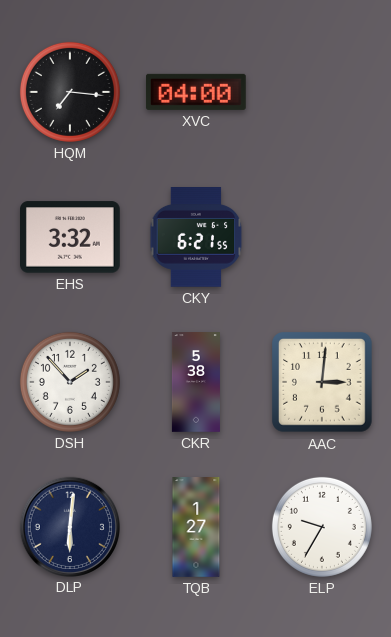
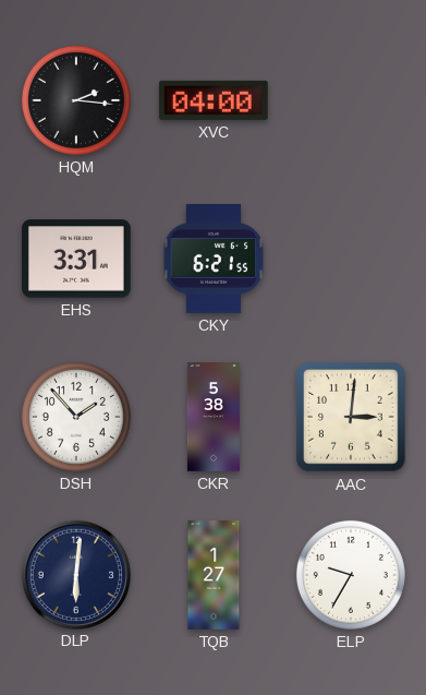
HQM: 7:16 -> 2:16 (76, 100)
EHS: 3:32 -> 3:31 (77, 259)
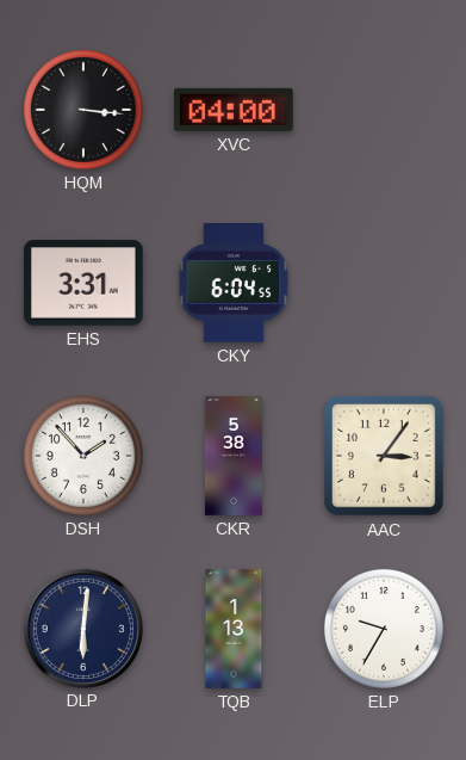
HQM: 2:16 -> 3:16 (83, 110)
CKY: 6:21 -> 6:04 (234, 284)
AAC: 3:01 -> 3:06 (385, 457)
TQB: 1:27 -> 1:13 (234, 629)
